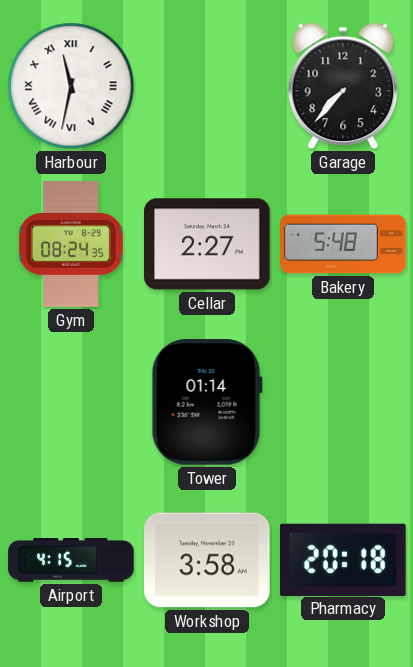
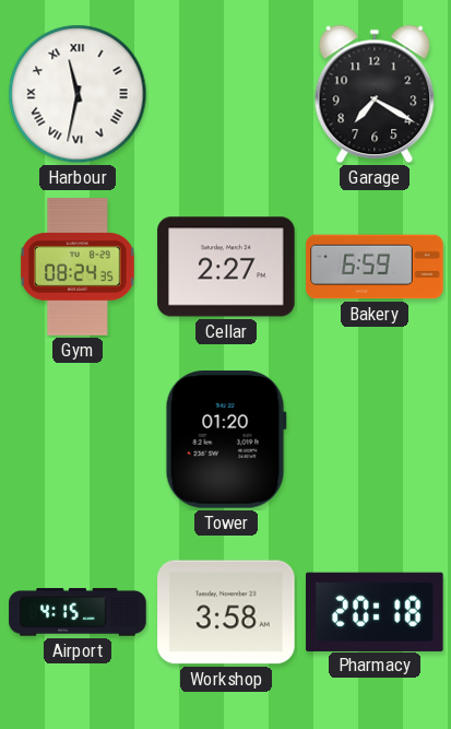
Garage: 7:37 -> 7:20 (375, 94)
Bakery: 5:48 -> 6:59 (375, 267)
Tower: 01:14 -> 01:20 (226, 440)
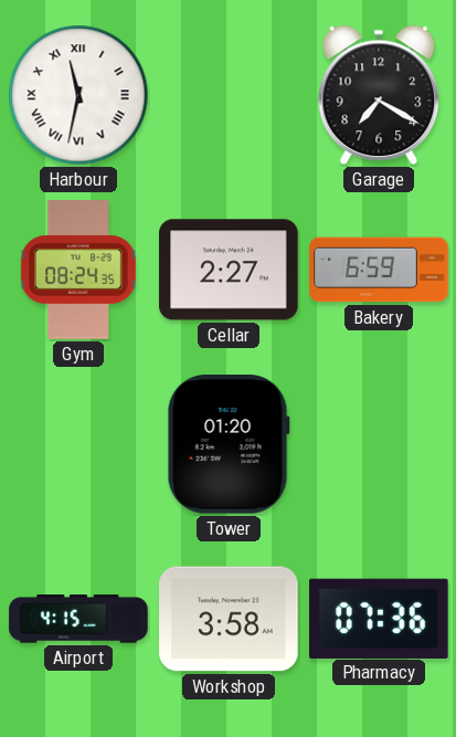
Pharmacy: 20:18 -> 07:36 (379, 618)
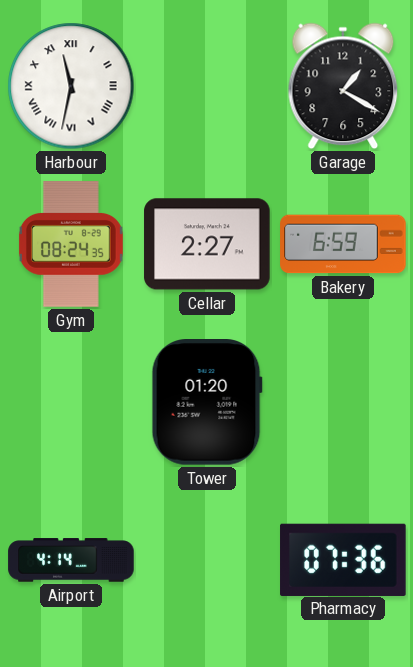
Garage: 7:20 -> 1:20 (343, 86)
Airport: 4:15 -> 4:14 (71, 560)
Workshop: 3:58 -> none (229, 619)
